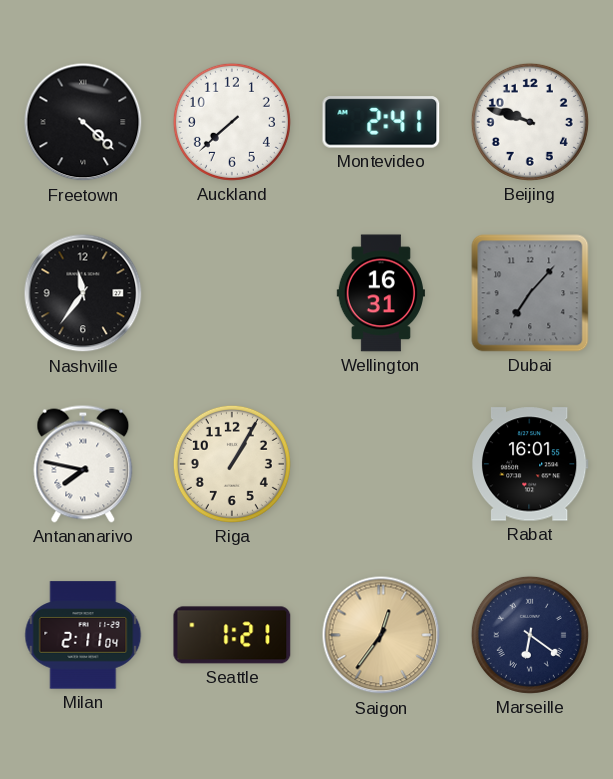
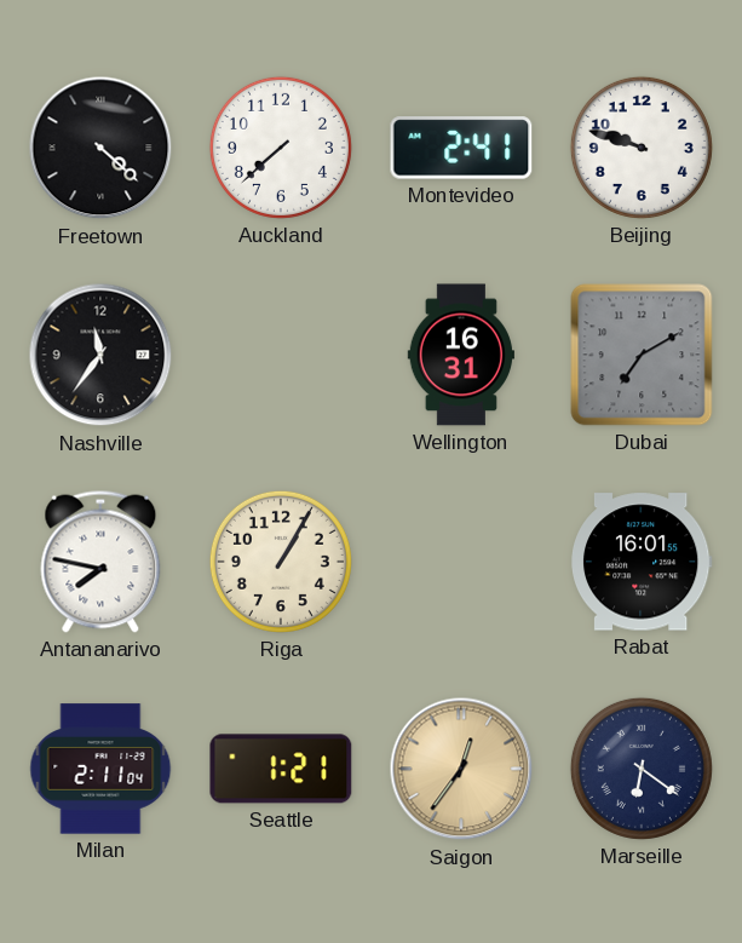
Dubai: 7:07 -> 7:10 (642, 355)
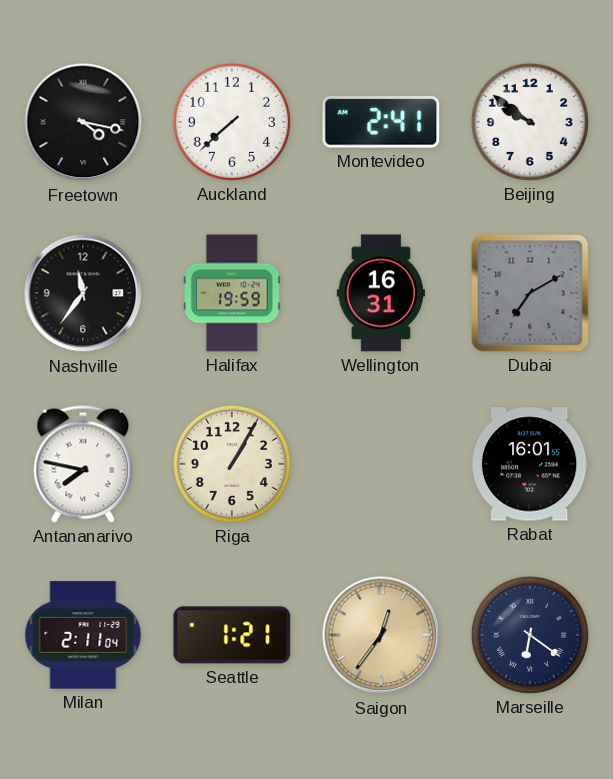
Freetown: 4:22 -> 4:17 (83, 122)
Beijing: 9:48 -> 9:51 (530, 122)
Halifax: none -> 19:59 (232, 293)
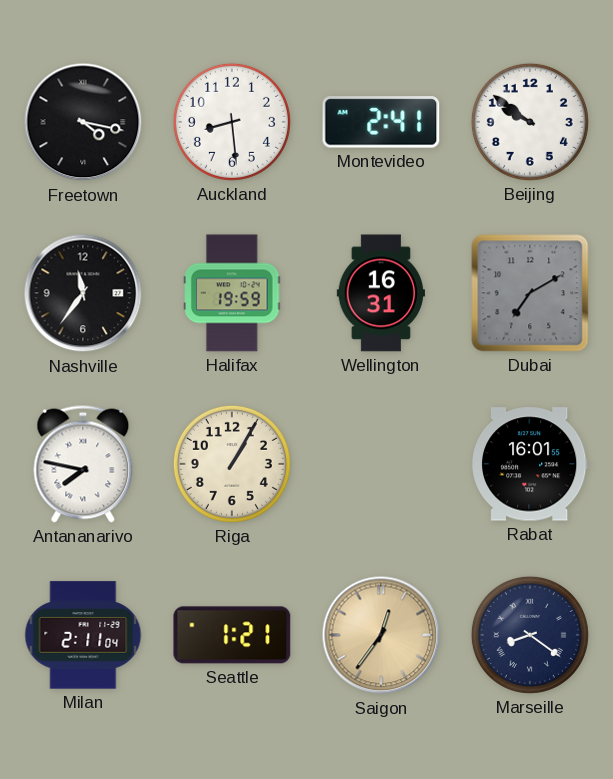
Auckland: 7:38 -> 8:29 (232, 122)
Marseille: 6:21 -> 8:21 (530, 635)
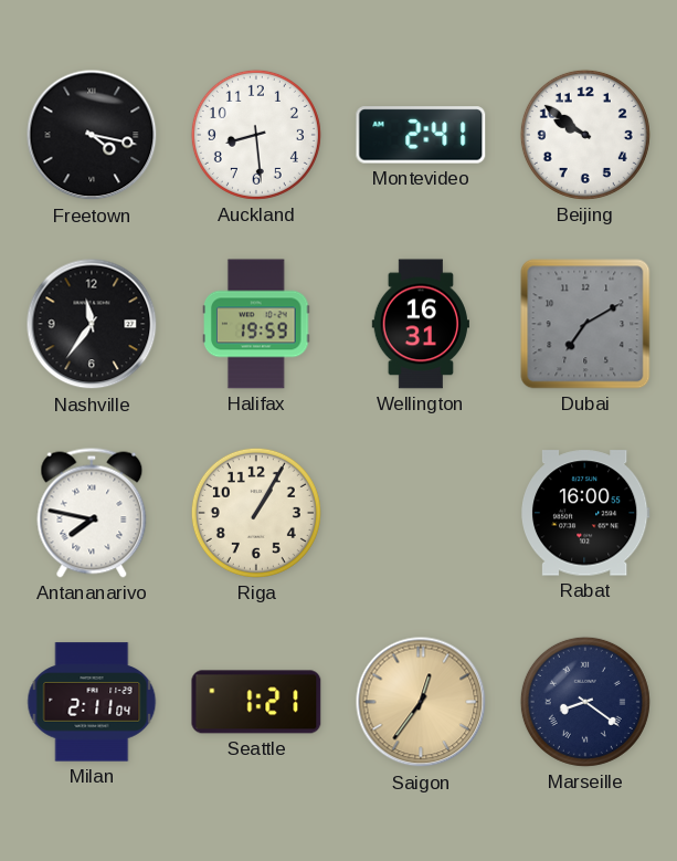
Rabat: 16:01 -> 16:00 (585, 513)
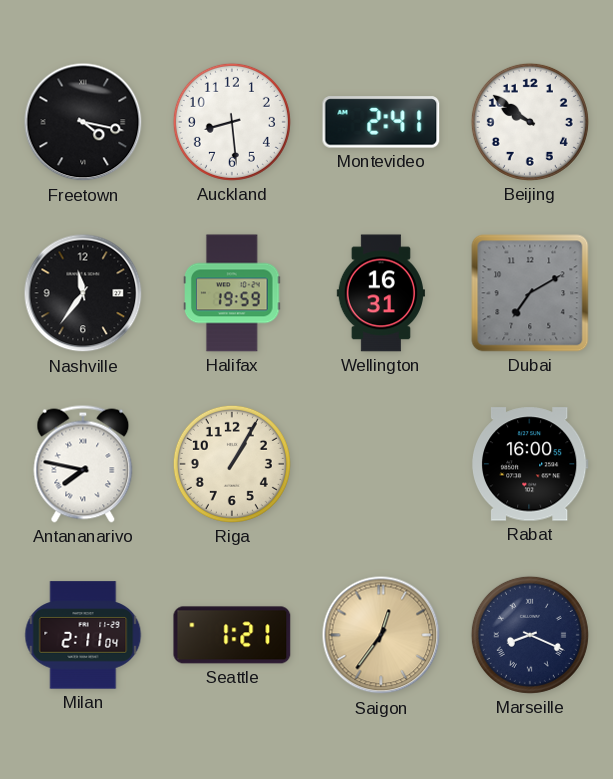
Marseille: 8:21 -> 8:19 (530, 635)
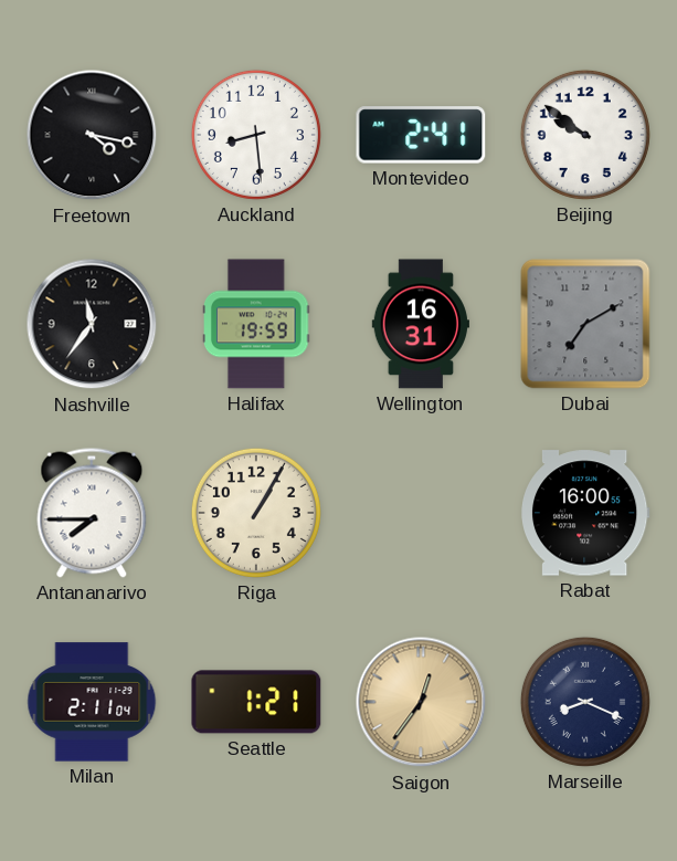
Antananarivo: 7:47 -> 7:45 (92, 513)
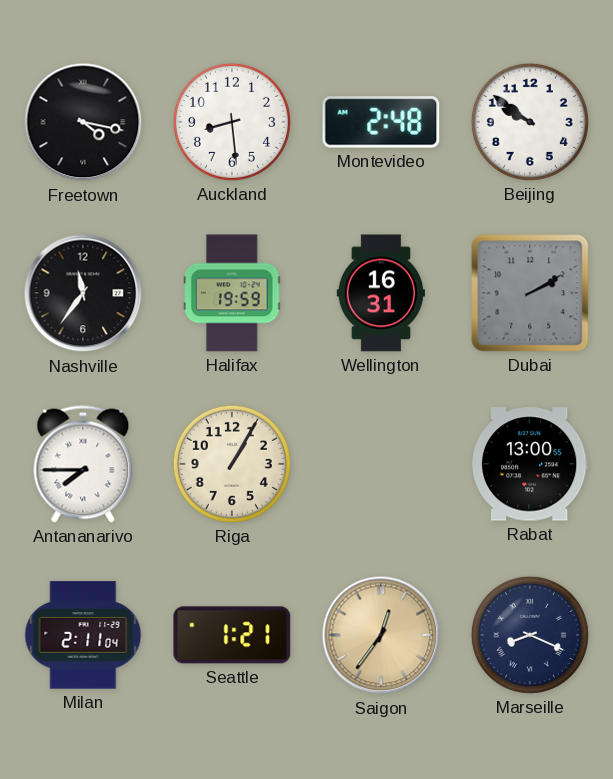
Montevideo: 2:41 -> 2:48 (381, 122)
Dubai: 7:10 -> 2:10 (530, 293)
Rabat: 16:00 -> 13:00 (530, 464)
